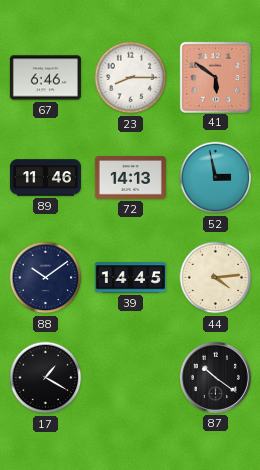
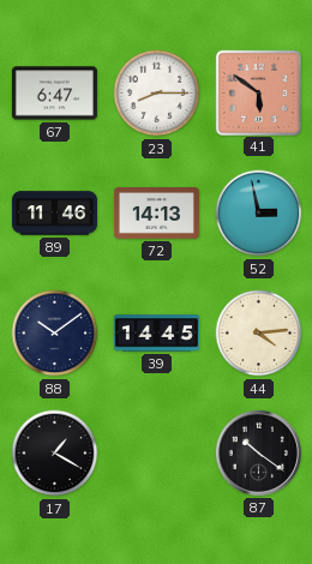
67: 6:46 -> 6:47 (54, 94)
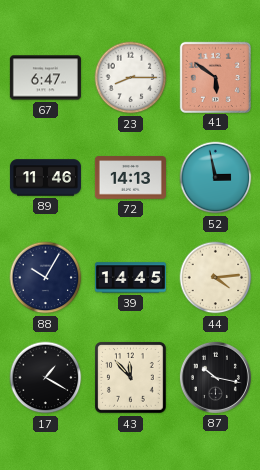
88: 10:09 -> 10:05 (46, 278)
43: none -> 11:53 (131, 378)
87: 10:21 -> 10:17 (215, 377)
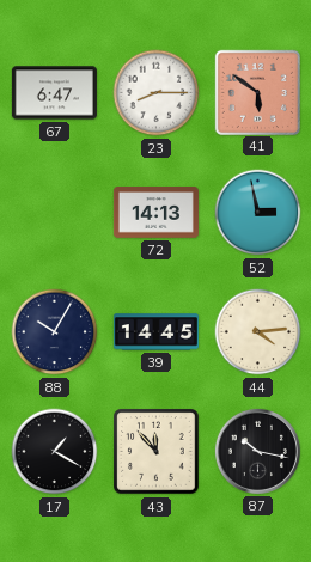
89: 11:46 -> none (45, 178)
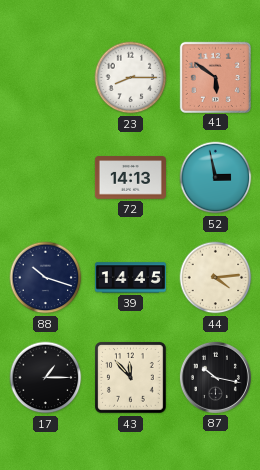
67: 6:47 -> none (54, 93)
88: 10:05 -> 10:18 (46, 278)
17: 1:20 -> 1:15 (46, 378)
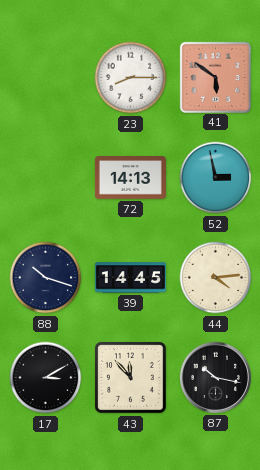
17: 1:15 -> 3:10 (46, 378)
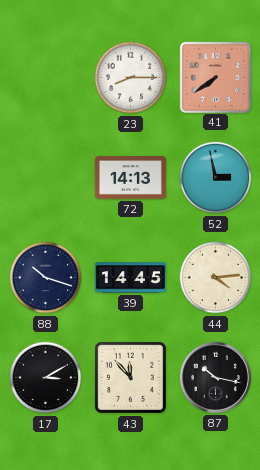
41: 5:51 -> 7:39 (215, 77)
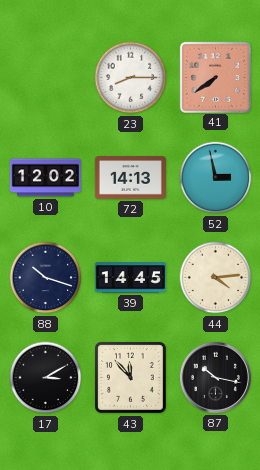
10: none -> 12:02 (45, 178)
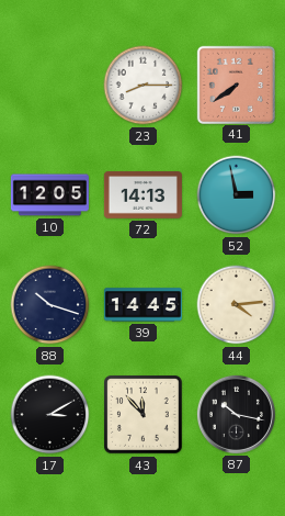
10: 12:02 -> 12:05 (49, 195)
